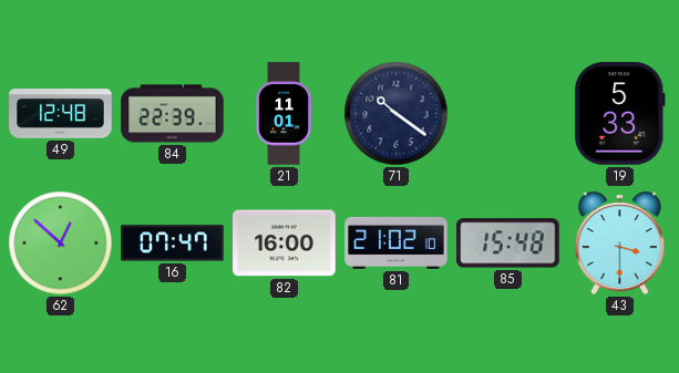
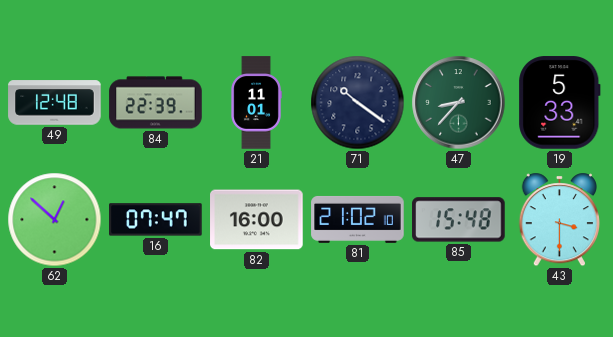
47: none -> 8:37 (459, 103)
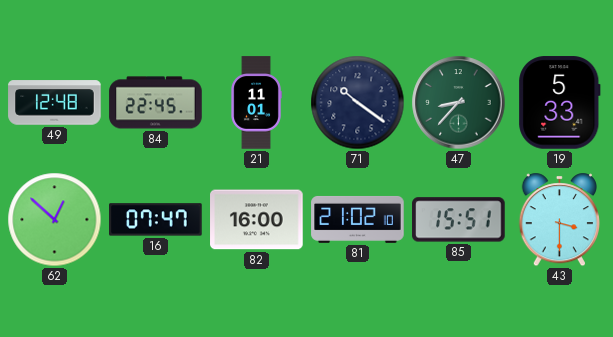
84: 22:39 -> 22:45 (156, 103)
85: 15:48 -> 15:51 (459, 220)
